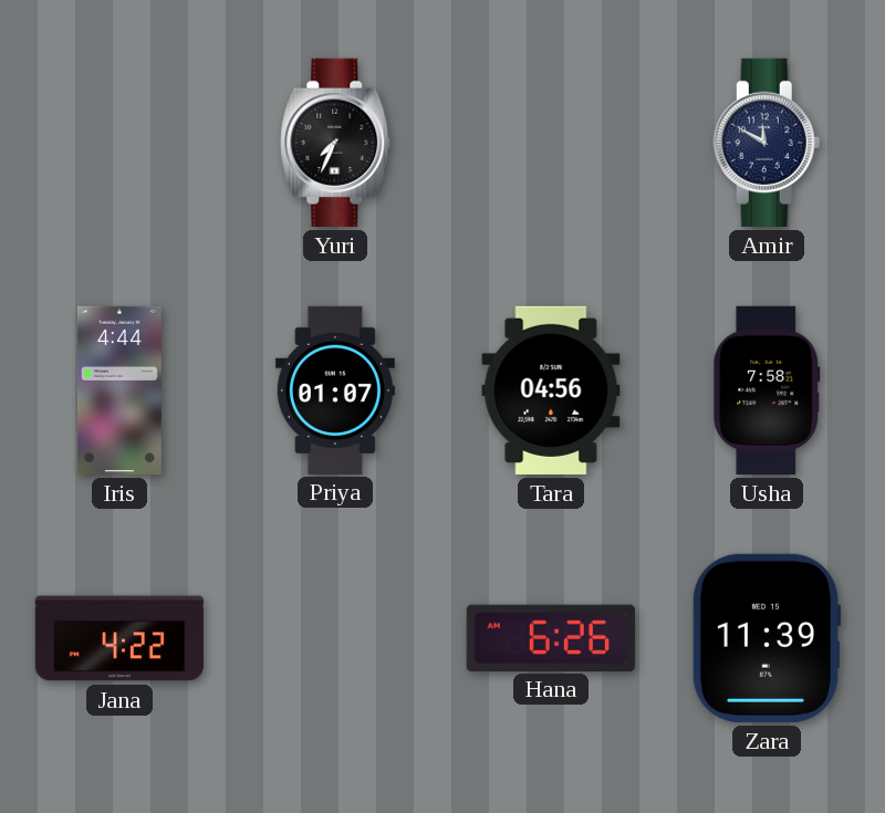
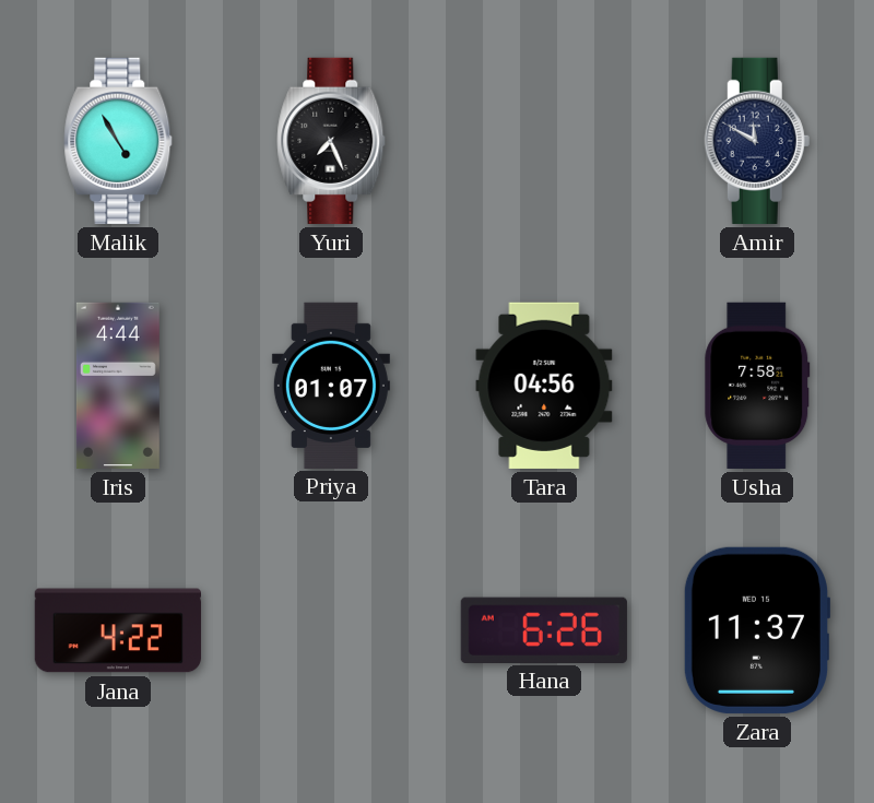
Malik: none -> 4:55 (118, 141)
Yuri: 7:34 -> 7:26 (331, 141)
Zara: 11:39 -> 11:37 (757, 630)
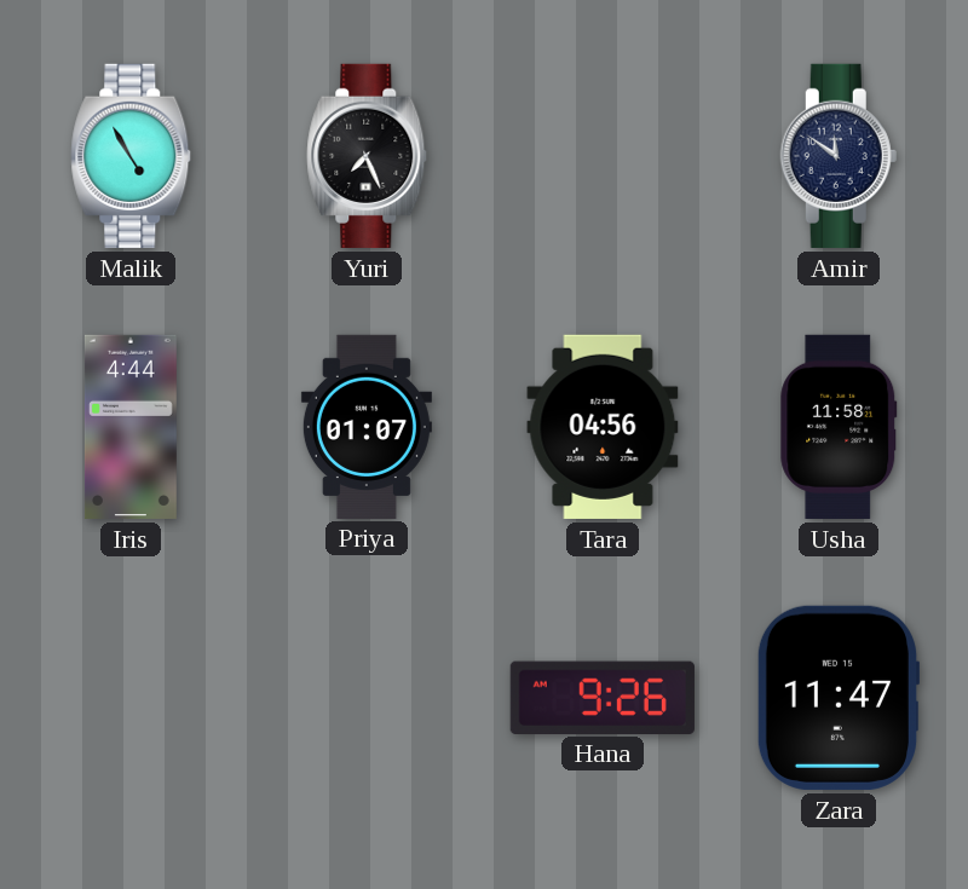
Amir: 11:50 -> 11:51 (839, 156)
Usha: 7:58 -> 11:58 (839, 427)
Jana: 4:22 -> none (118, 630)
Hana: 6:26 -> 9:26 (603, 697)
Zara: 11:37 -> 11:47 (839, 698)
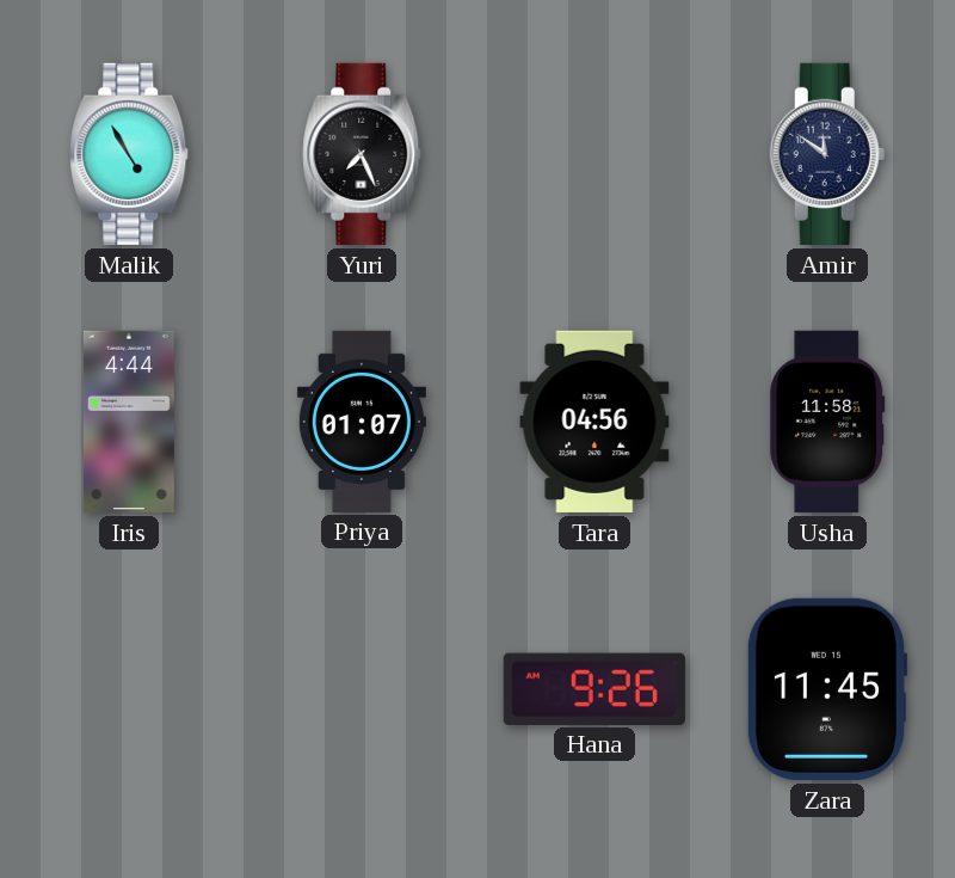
Zara: 11:47 -> 11:45 (827, 689)
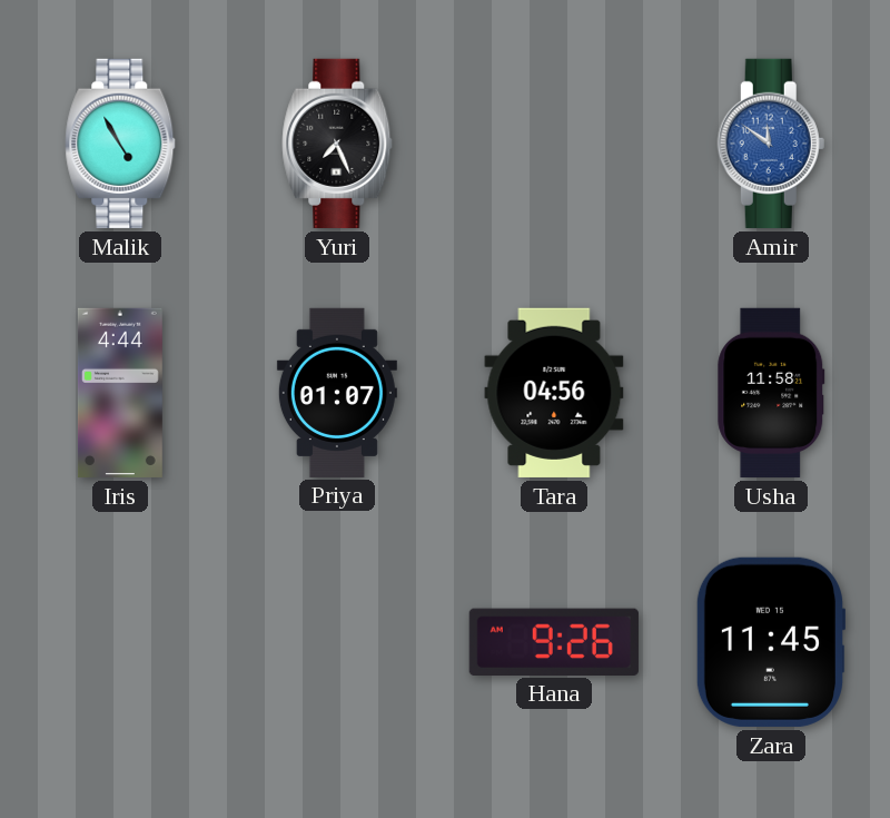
Amir dial: navy -> blue (771, 144)
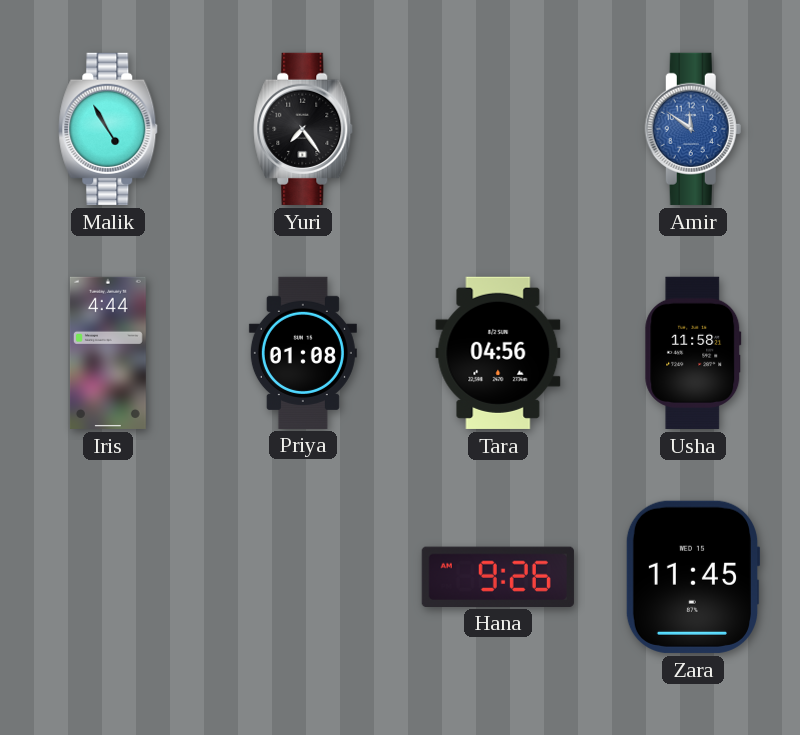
Yuri: 7:26 -> 7:24 (303, 129)
Priya: 01:07 -> 01:08 (303, 352)
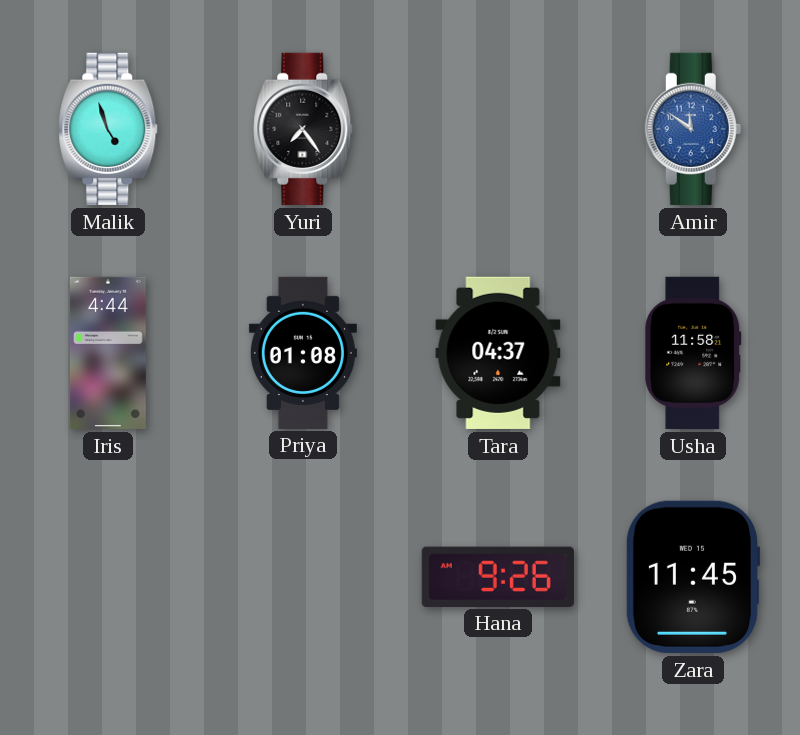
Malik: 4:55 -> 4:57 (108, 129)
Tara: 04:56 -> 04:37 (498, 353)
